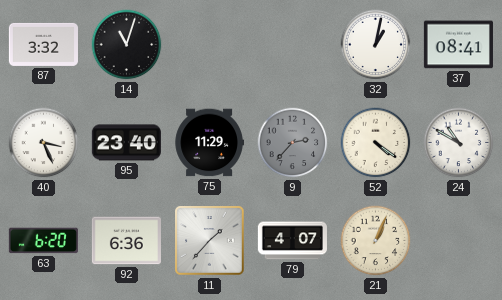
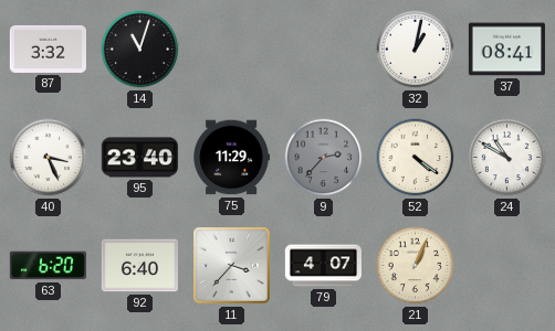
92: 6:36 -> 6:40 (139, 266)
11: 1:37 -> 3:37 (232, 266)
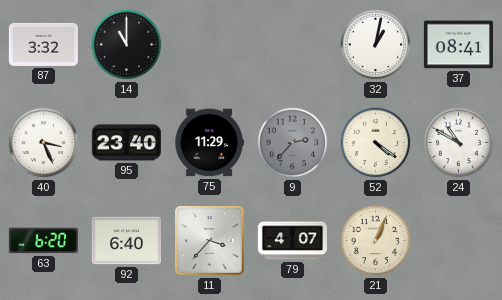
14: 11:03 -> 11:00 (127, 45)
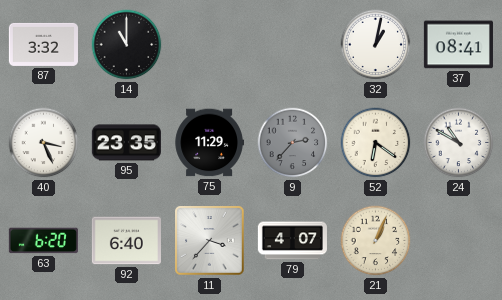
95: 23:40 -> 23:35 (126, 143)
52: 4:21 -> 6:21 (376, 143)
